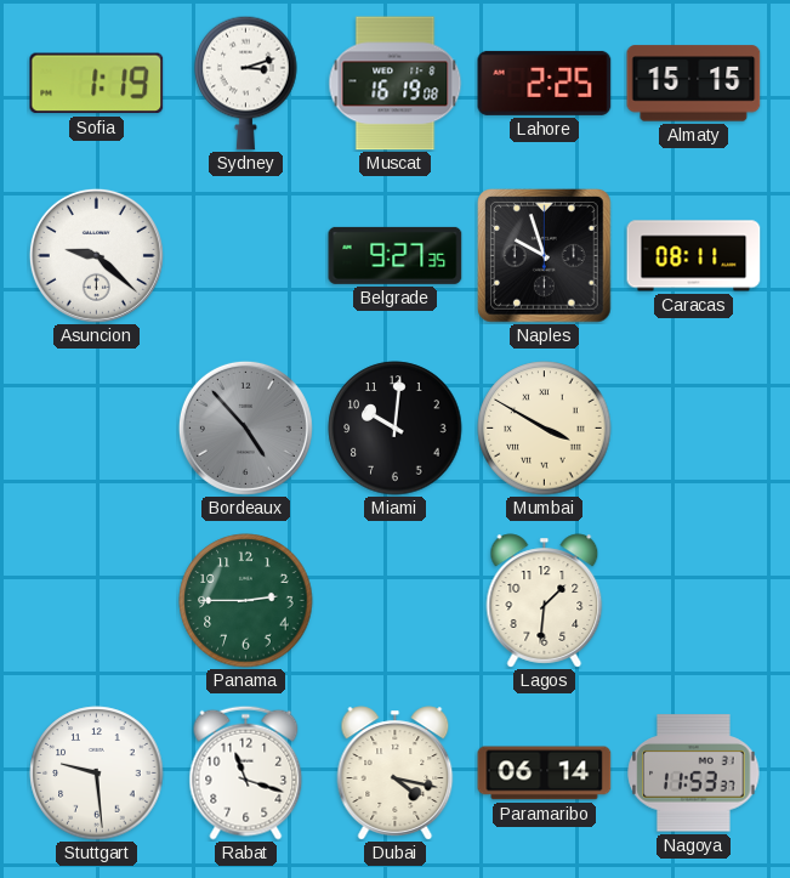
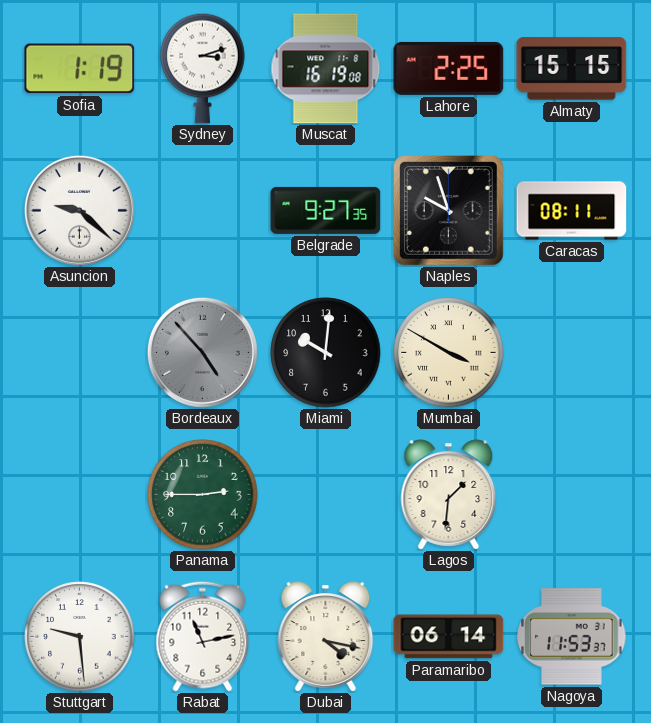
Rabat: 11:18 -> 11:13 (203, 636)
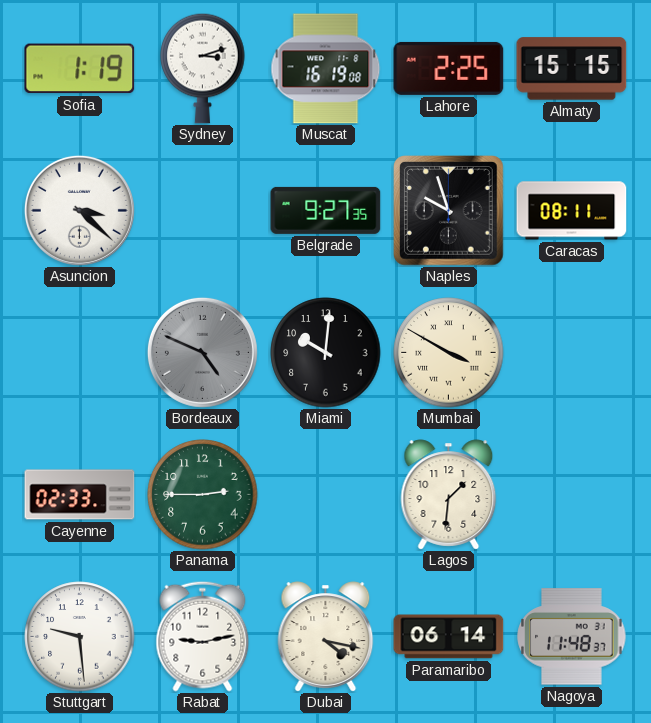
Asuncion: 9:22 -> 3:22 (79, 210)
Bordeaux: 4:53 -> 4:49 (202, 352)
Cayenne: none -> 02:33 (80, 495)
Rabat: 11:13 -> 9:13 (203, 636)
Nagoya: 11:53 -> 11:48 (572, 637)
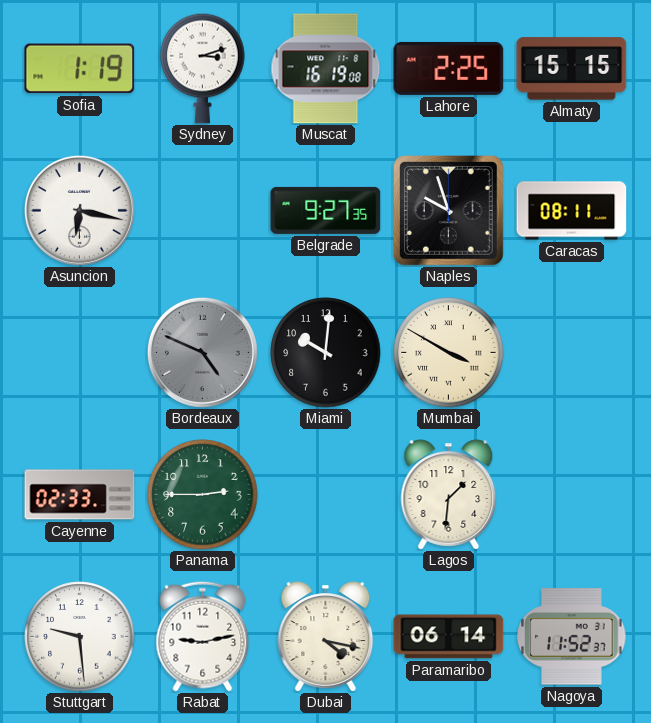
Asuncion: 3:22 -> 6:17 (79, 210)
Nagoya: 11:48 -> 11:52 (572, 637)
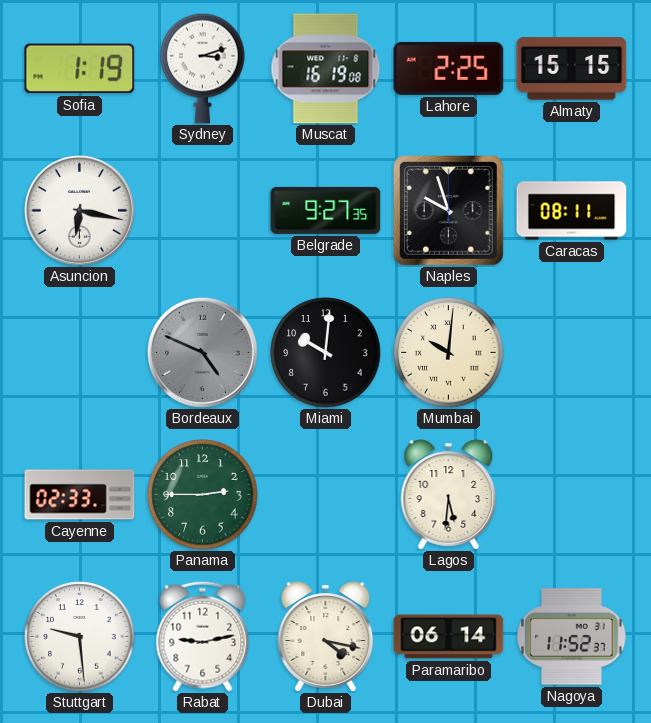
Mumbai: 3:50 -> 10:01 (449, 353)
Lagos: 1:31 -> 5:31 (449, 495)
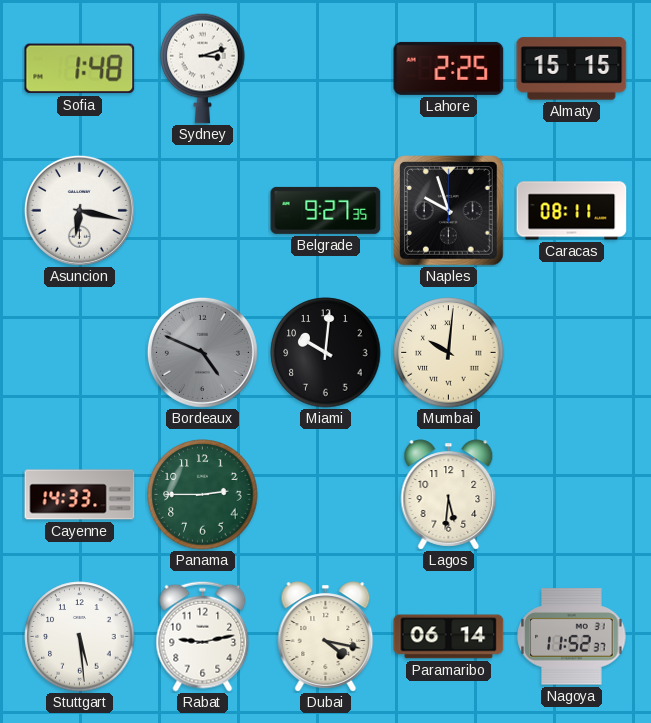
Sofia: 1:19 -> 1:48 (80, 69)
Muscat: 16:19 -> none (326, 69)
Cayenne: 02:33 -> 14:33 (80, 495)
Stuttgart: 9:29 -> 5:29 (80, 637)
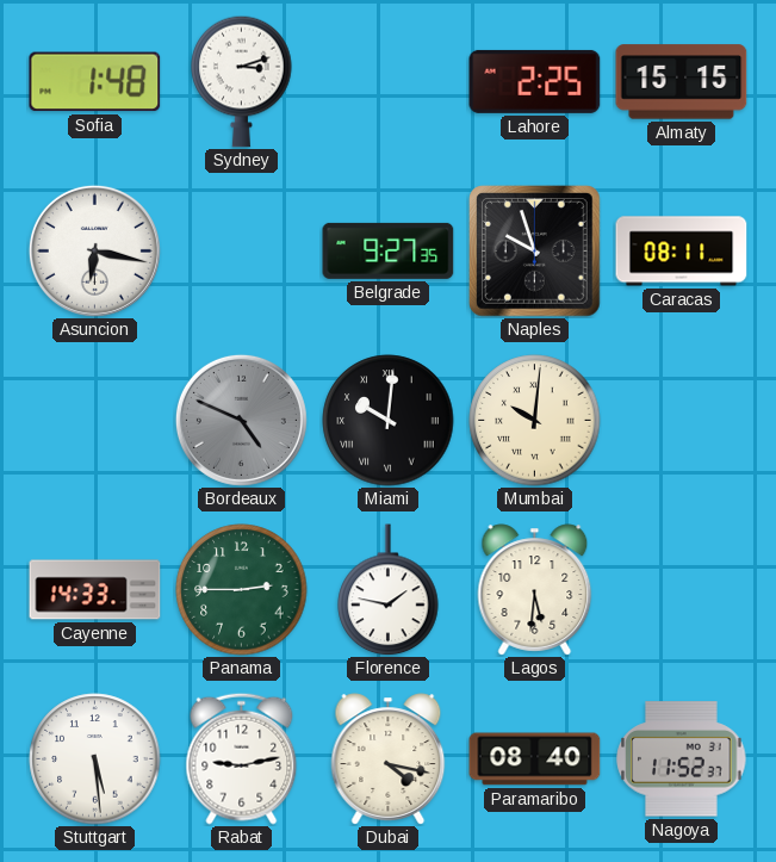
Miami numerals: Arabic -> Roman (389, 421)
Florence: none -> 1:47 (389, 590)
Paramaribo: 06:14 -> 08:40 (535, 759)
